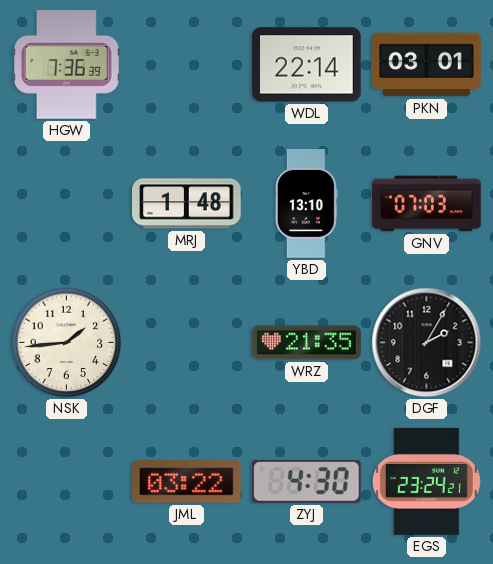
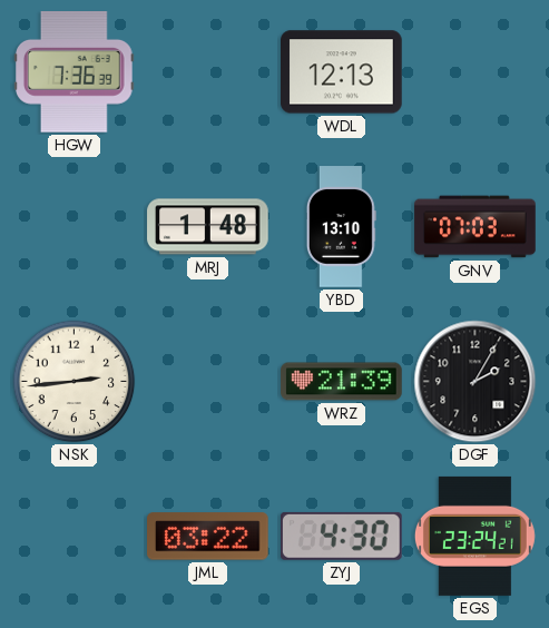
WDL: 22:14 -> 12:13 (342, 72)
PKN: 03:01 -> none (427, 65)
NSK: 1:44 -> 2:44 (75, 382)
WRZ: 21:35 -> 21:39 (342, 382)
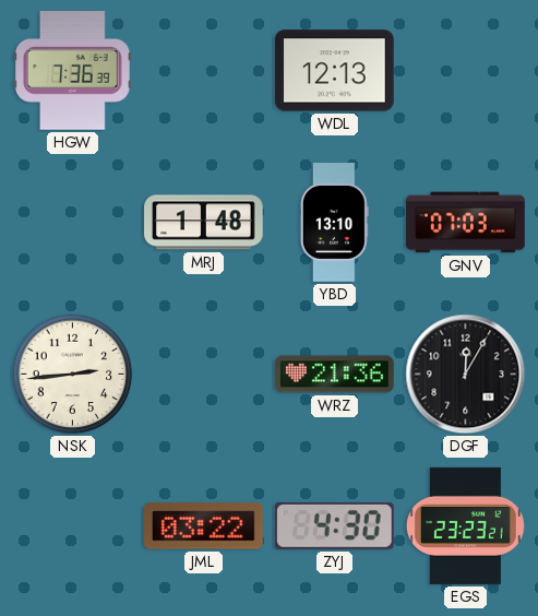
WRZ: 21:39 -> 21:36 (335, 375)
DGF: 2:05 -> 12:05 (466, 375)
EGS: 23:24 -> 23:23 (465, 525)
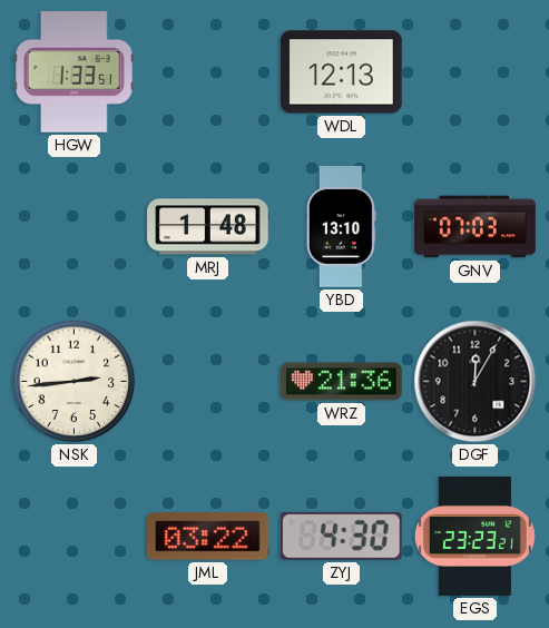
HGW: 7:36 -> 1:33 (75, 72)
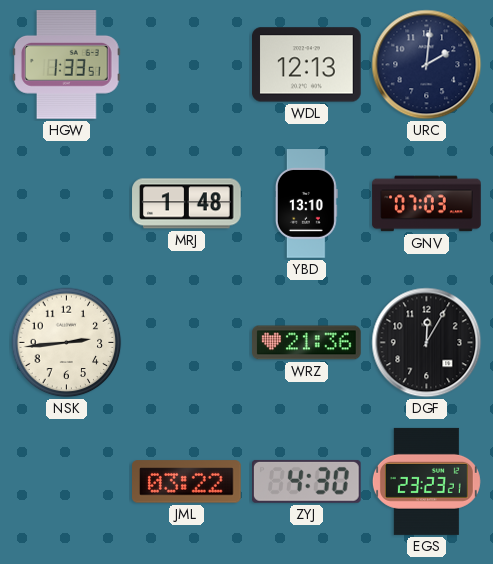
URC: none -> 2:01 (427, 65)
